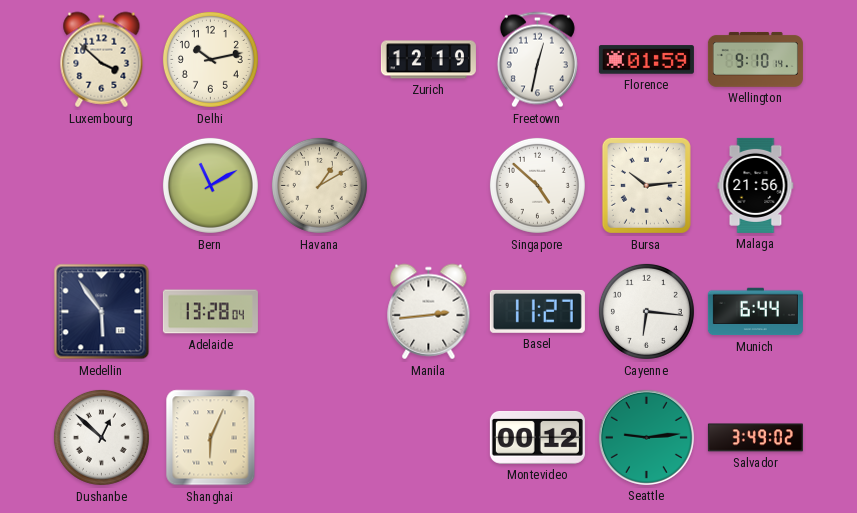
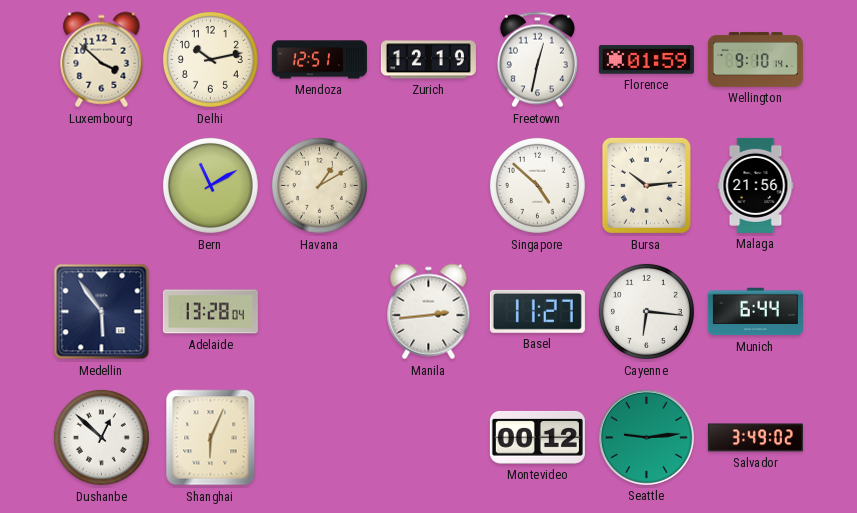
Mendoza: none -> 12:51 (319, 60)
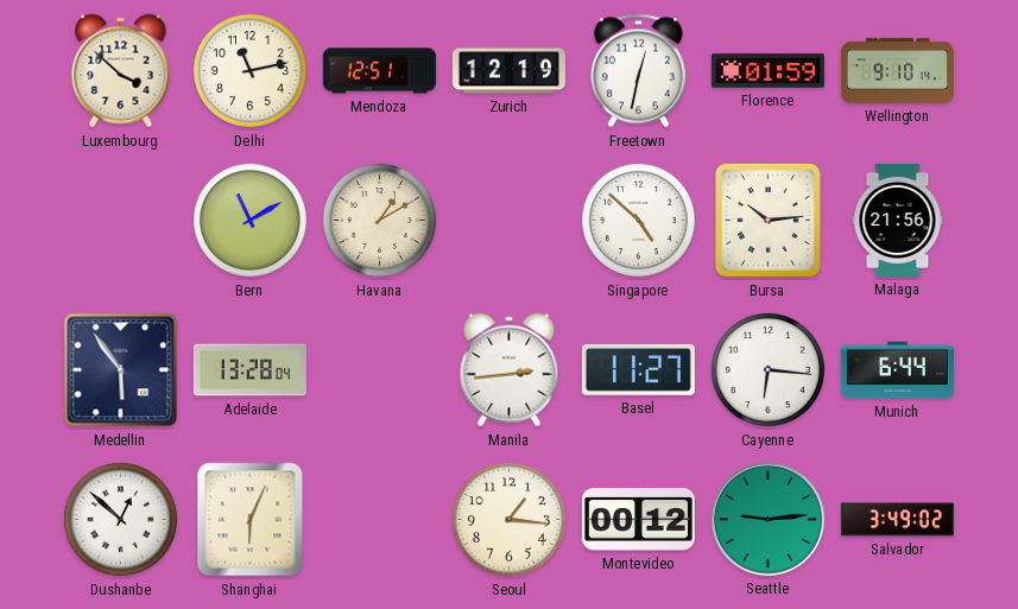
Delhi: 10:13 -> 11:13 (249, 70)
Seoul: none -> 1:16 (508, 519)
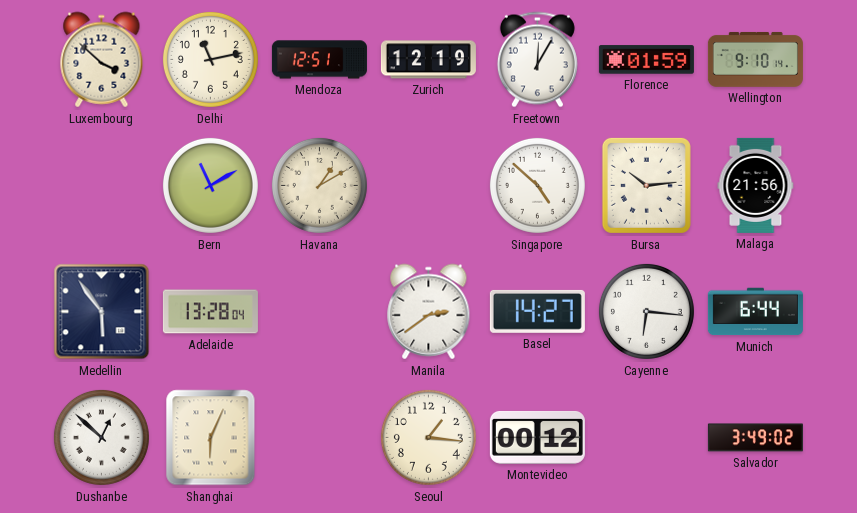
Freetown: 12:32 -> 12:05 (537, 60)
Manila: 2:44 -> 2:39 (429, 312)
Basel: 11:27 -> 14:27 (537, 311)
Seattle: 9:14 -> none (767, 519)
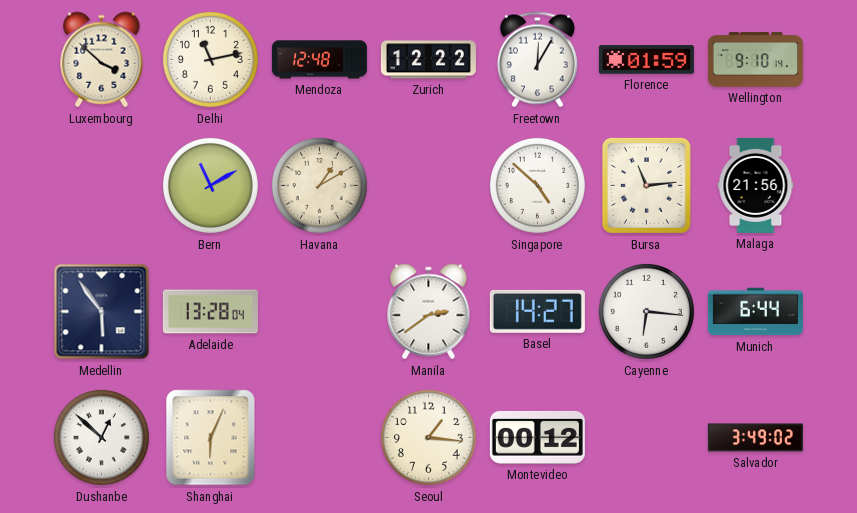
Mendoza: 12:51 -> 12:48 (319, 60)
Zurich: 12:19 -> 12:22 (428, 60)
Bursa: 10:14 -> 11:14 (646, 185)
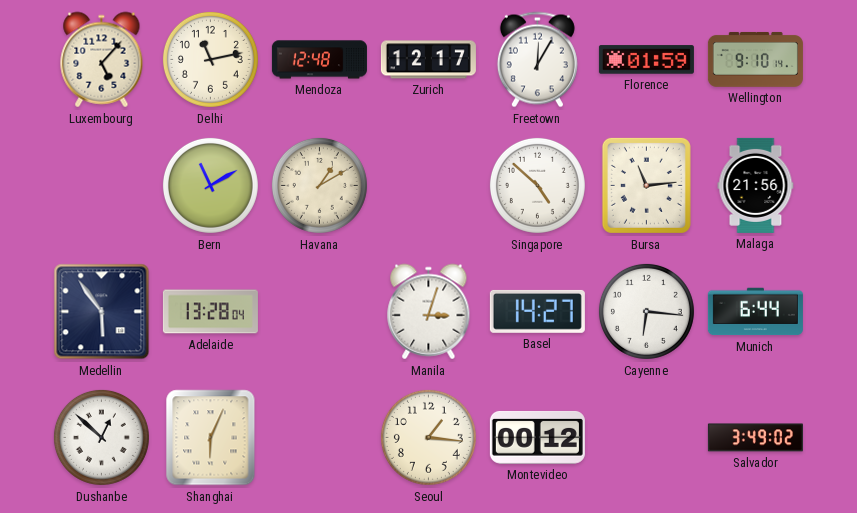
Luxembourg: 3:52 -> 5:07 (102, 60)
Zurich: 12:22 -> 12:17 (428, 60)
Manila: 2:39 -> 3:03 (429, 312)
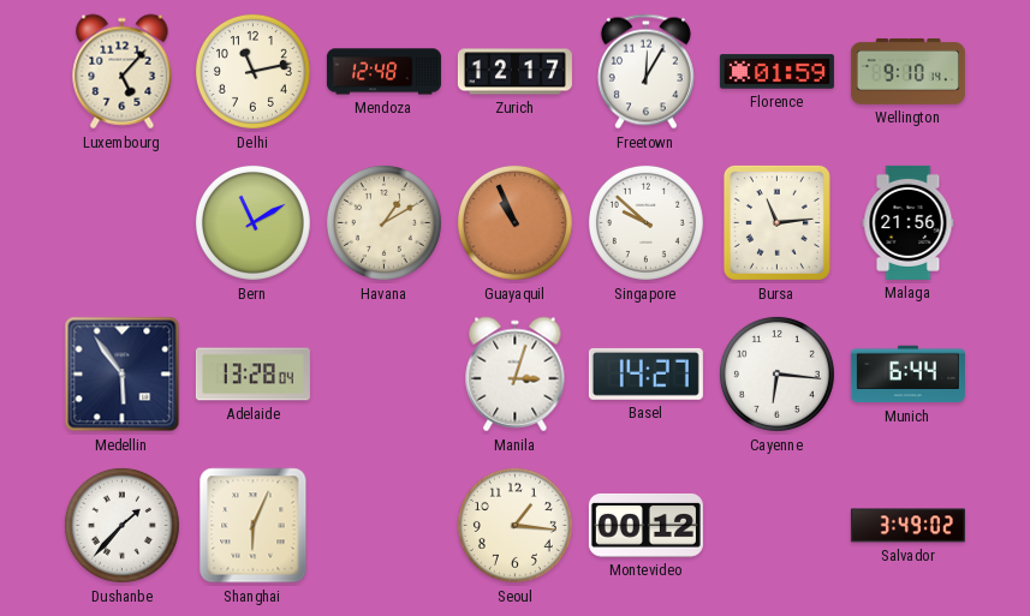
Guayaquil: none -> 10:56 (514, 222)
Singapore: 4:52 -> 9:52 (645, 222)
Dushanbe: 12:52 -> 1:37 (121, 525)
